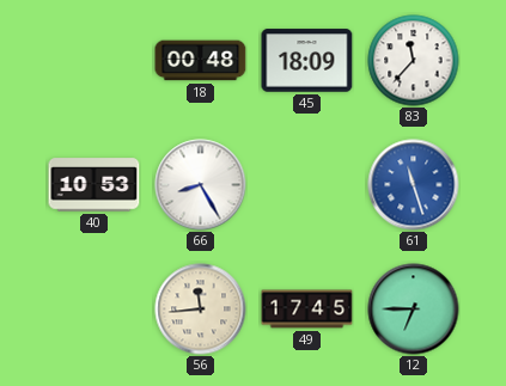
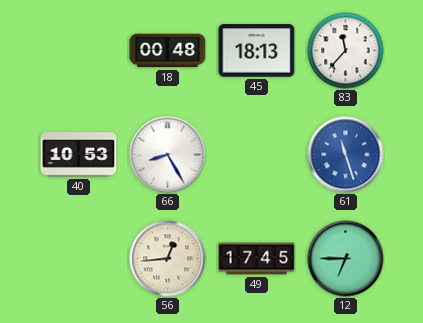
45: 18:09 -> 18:13 (257, 51)
56: 11:44 -> 12:44 (168, 259)
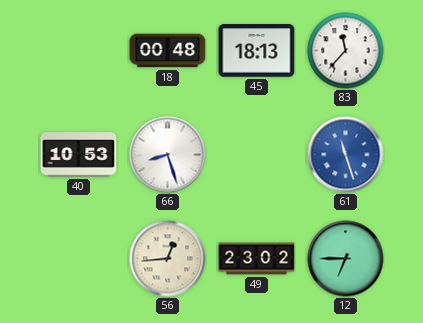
66: 8:25 -> 8:27 (168, 155)
49: 17:45 -> 23:02 (257, 259)
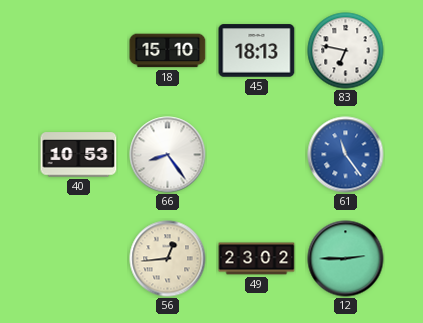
18: 00:48 -> 15:10 (168, 51)
83: 11:37 -> 6:47 (346, 51)
66: 8:27 -> 8:24 (168, 155)
61: 11:27 -> 11:24 (346, 155)
12: 6:45 -> 2:45 (346, 259)
